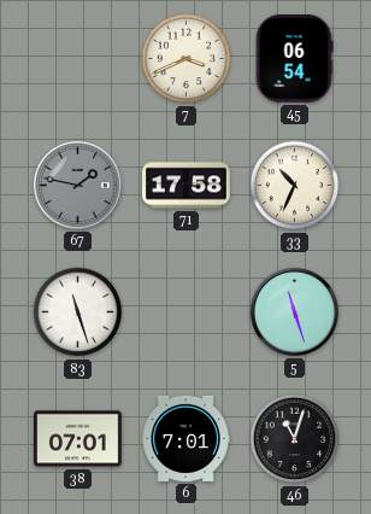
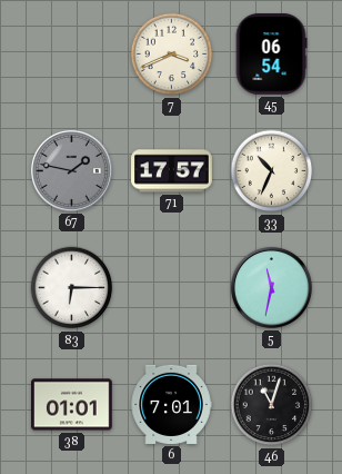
71: 17:58 -> 17:57 (172, 171)
83: 11:27 -> 6:15 (72, 288)
5: 11:27 -> 11:32 (271, 287)
38: 07:01 -> 01:01 (72, 405)
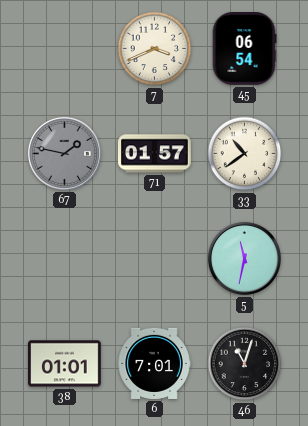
71: 17:57 -> 01:57 (155, 154)
33: 10:34 -> 10:39 (245, 154)
83: 6:15 -> none (72, 288)
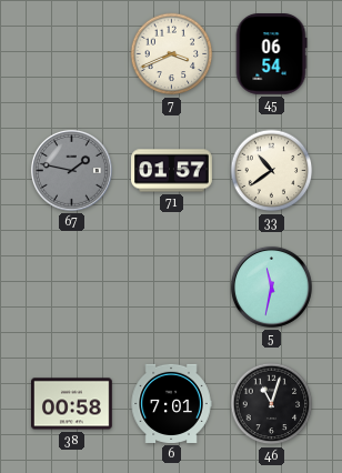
38: 01:01 -> 00:58 (72, 404)
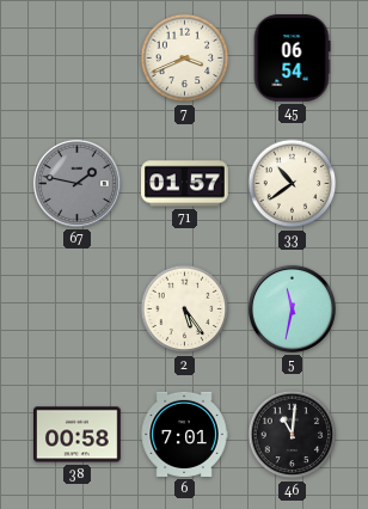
2: none -> 5:24 (185, 309)
46: 11:03 -> 11:01 (293, 435)
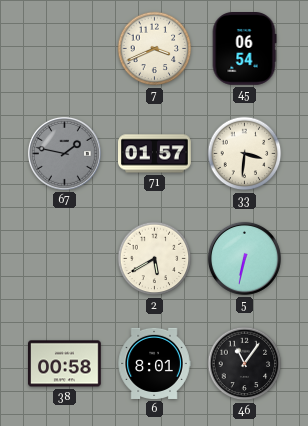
33: 10:39 -> 3:31 (245, 154)
2: 5:24 -> 5:40 (155, 259)
5: 11:32 -> 6:32 (244, 258)
6: 7:01 -> 8:01 (154, 363)
46: 11:01 -> 11:06 (245, 364)
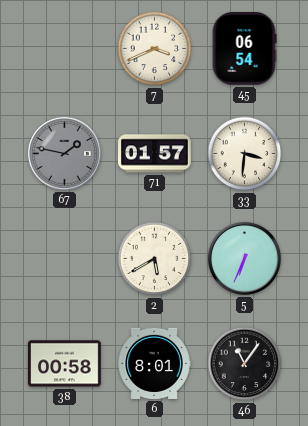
5: 6:32 -> 6:34 (244, 258)
